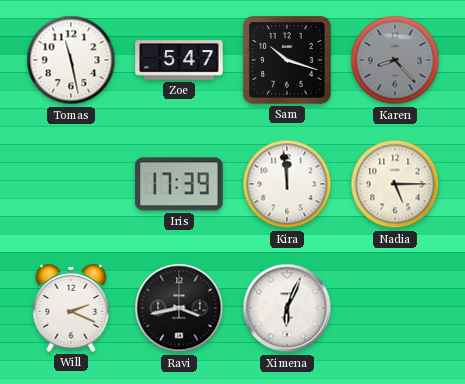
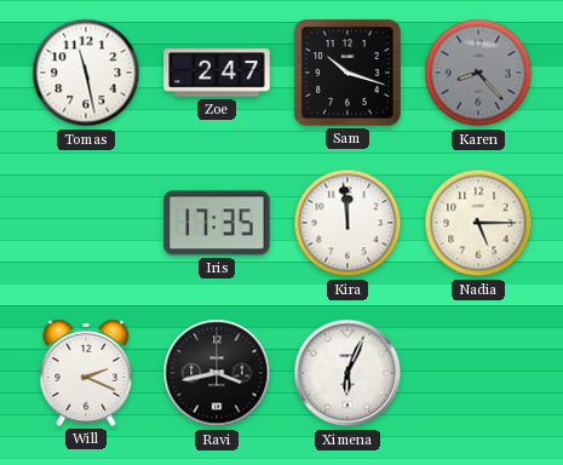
Zoe: 5:47 -> 2:47 (217, 73)
Iris: 17:39 -> 17:35 (217, 223)
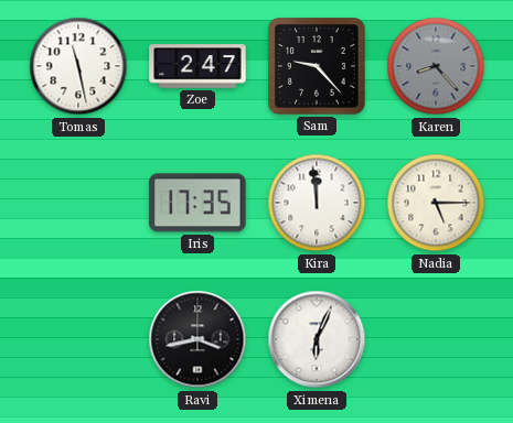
Sam: 10:18 -> 9:23 (317, 66)
Will: 2:19 -> none (86, 373)
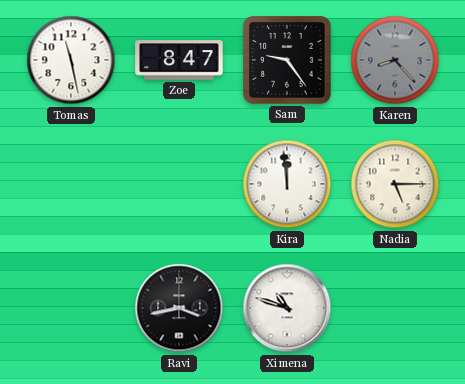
Zoe: 2:47 -> 8:47 (179, 60)
Sam: 9:23 -> 9:24 (287, 60)
Iris: 17:35 -> none (197, 203)
Ximena: 6:04 -> 10:48 (287, 308)
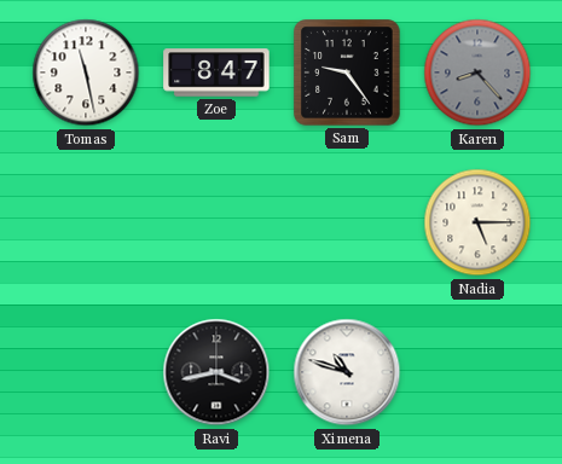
Kira: 11:59 -> none (287, 184)
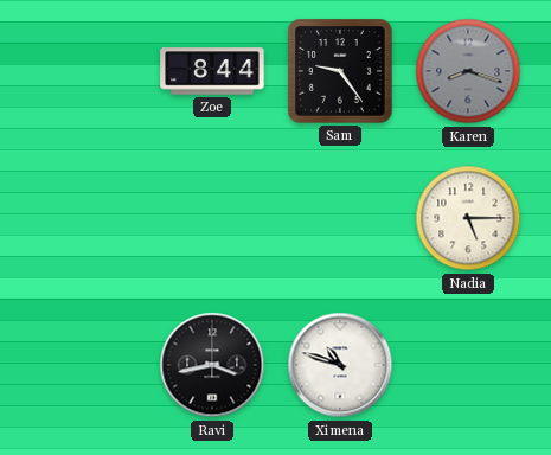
Tomas: 11:28 -> none (86, 72)
Zoe: 8:47 -> 8:44 (212, 71)
Karen: 8:23 -> 8:18 (468, 71)
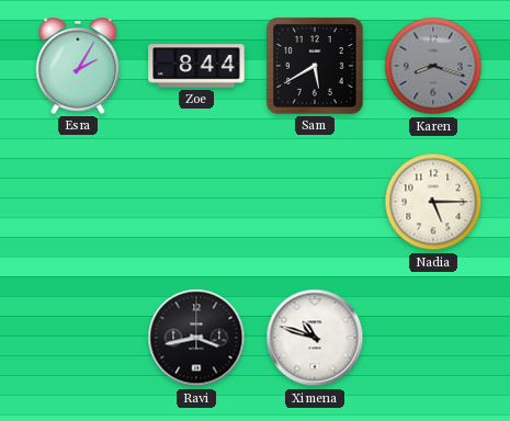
Esra: none -> 2:05 (78, 66)
Sam: 9:24 -> 5:40 (315, 66)
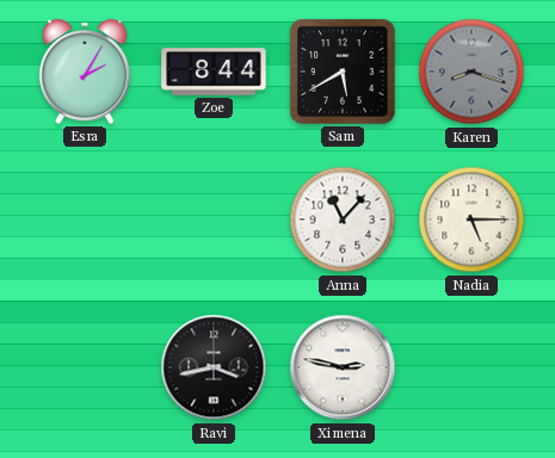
Anna: none -> 11:07 (343, 219)
Ximena: 10:48 -> 2:47 (343, 367)
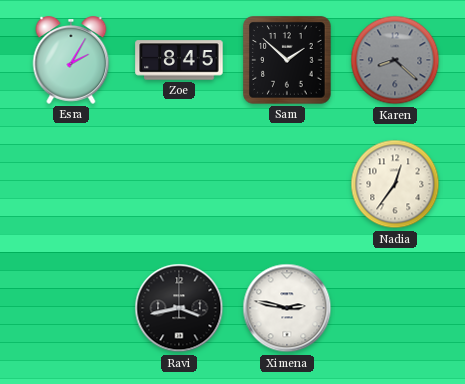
Zoe: 8:44 -> 8:45 (179, 60)
Sam: 5:40 -> 1:52 (287, 60)
Karen: 8:18 -> 8:22 (395, 60)
Anna: 11:07 -> none (343, 219)
Nadia: 5:15 -> 12:36 (395, 184)
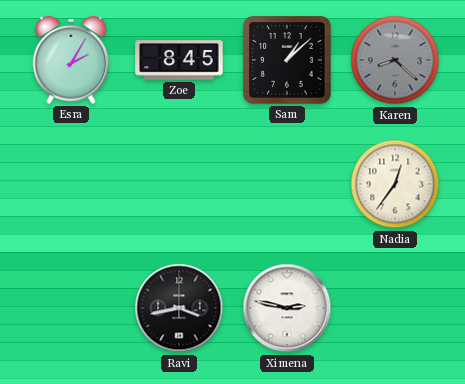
Sam: 1:52 -> 1:08 (287, 60)
